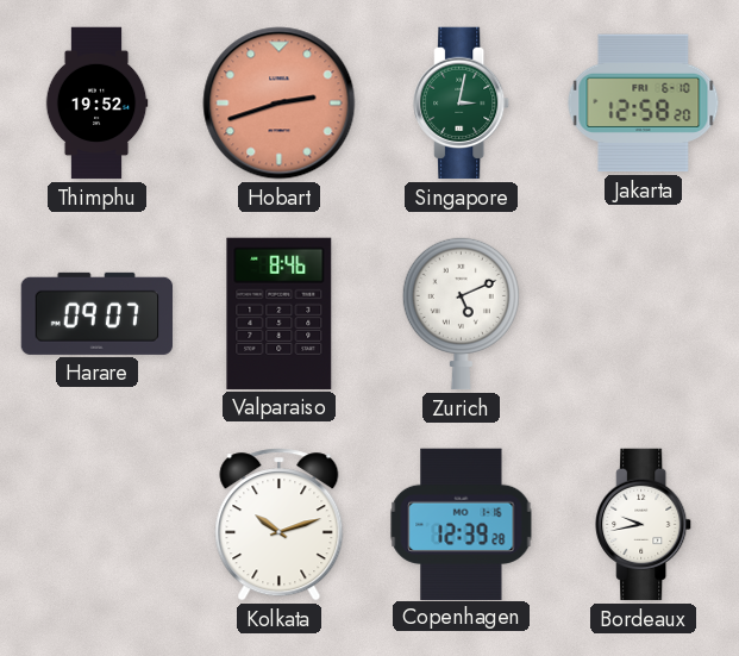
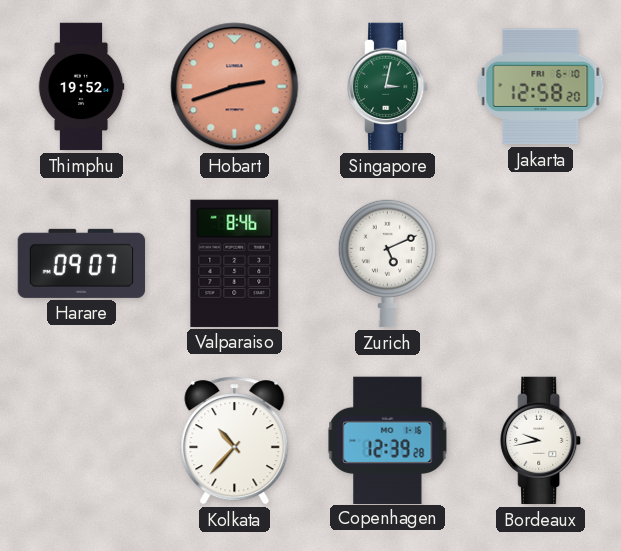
Kolkata: 10:12 -> 10:37 (235, 441)
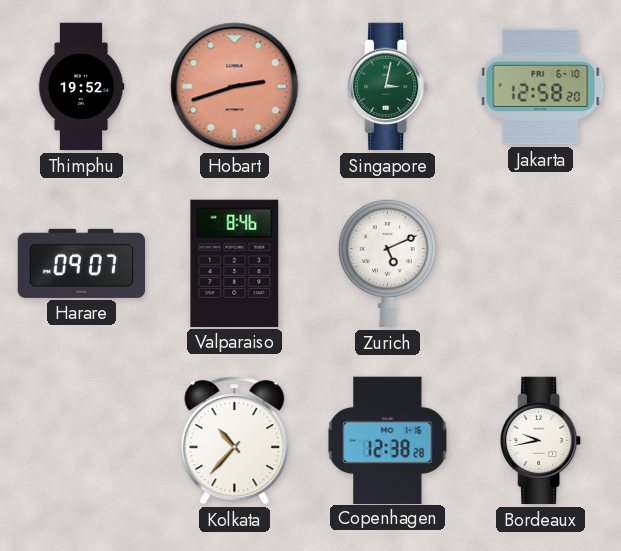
Copenhagen: 12:39 -> 12:38 (388, 440)
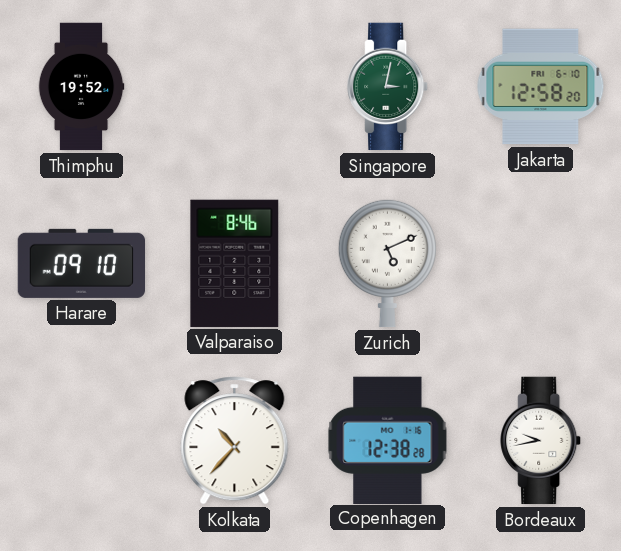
Hobart: 2:42 -> none (235, 87)
Harare: 09:07 -> 09:10 (82, 263)
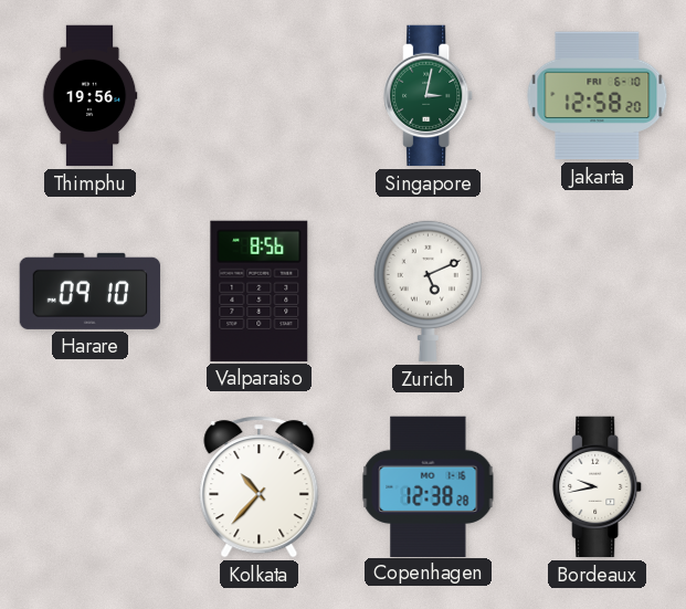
Thimphu: 19:52 -> 19:56 (89, 96)
Valparaiso: 8:46 -> 8:56 (260, 291)
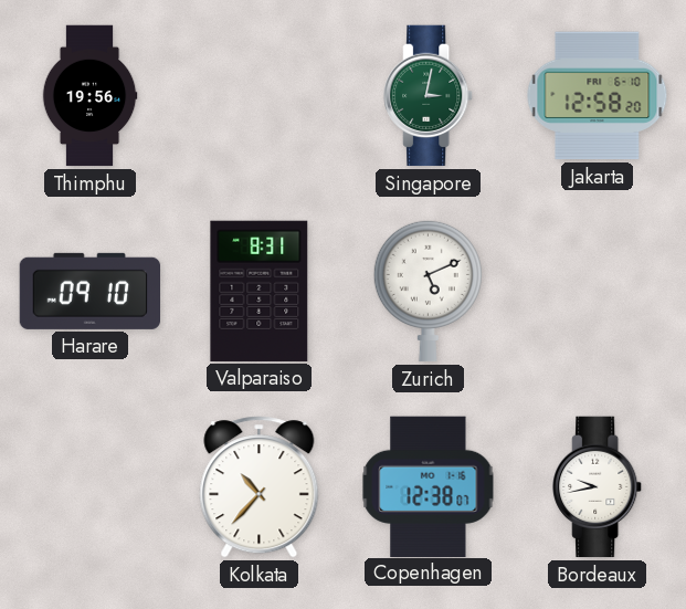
Valparaiso: 8:56 -> 8:31 (260, 291)
Copenhagen: 12:38:28 -> 12:38:07 (429, 486)
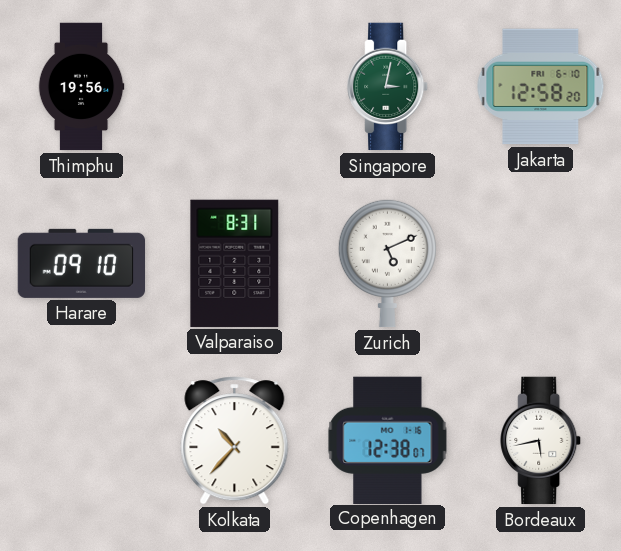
Bordeaux: 9:43 -> 5:43 (541, 441)
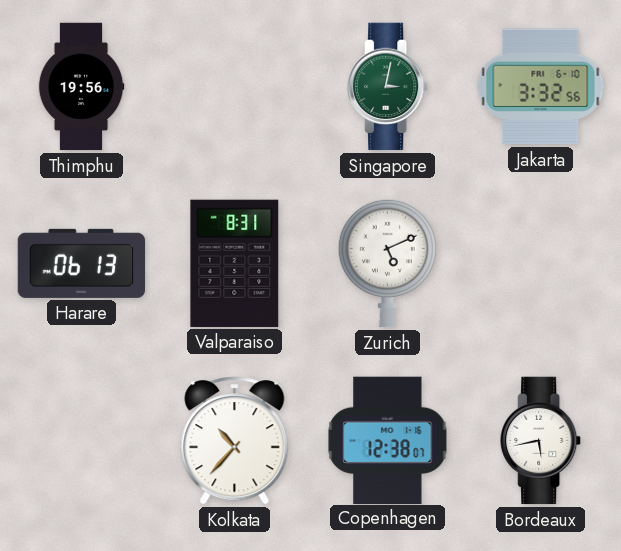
Jakarta: 12:58 -> 3:32 (541, 87)
Harare: 09:10 -> 06:13 (82, 263)
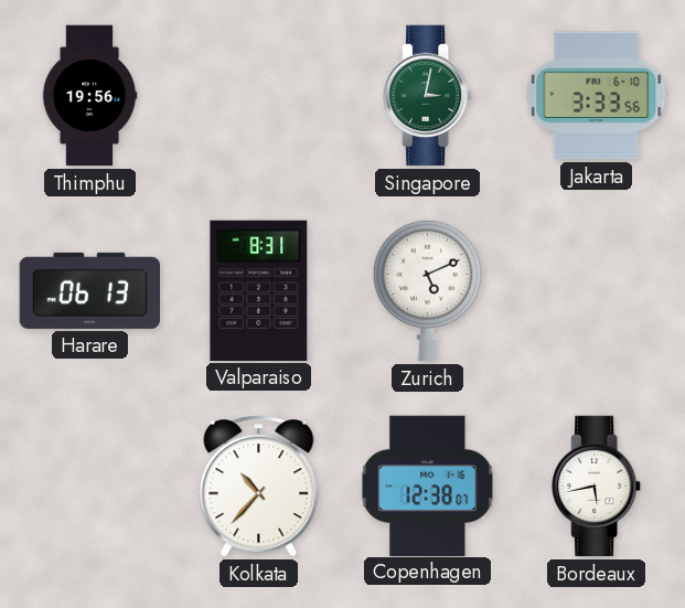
Jakarta: 3:32 -> 3:33 (597, 96)
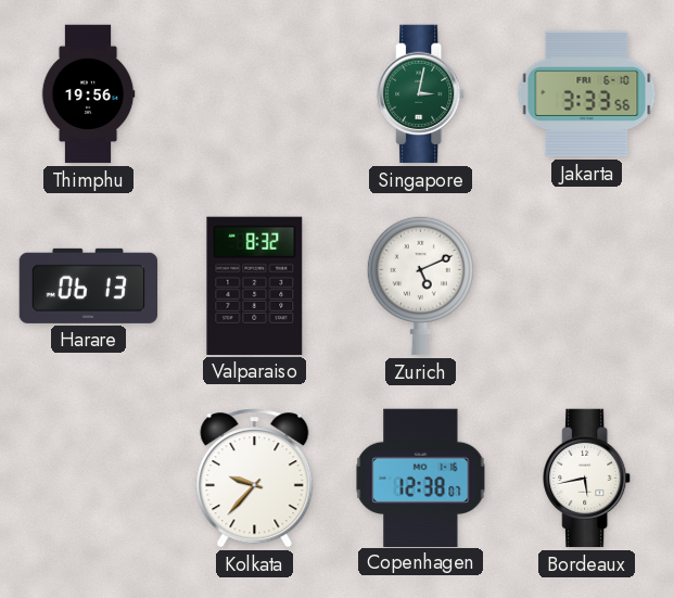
Valparaiso: 8:31 -> 8:32 (255, 285)
Kolkata: 10:37 -> 9:37 (255, 479)
